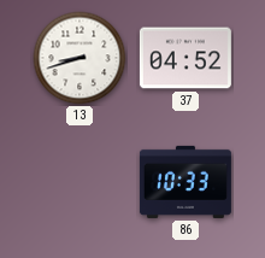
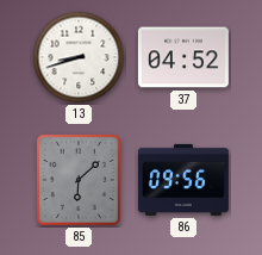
85: none -> 6:08 (79, 180)
86: 10:33 -> 09:56 (183, 180)
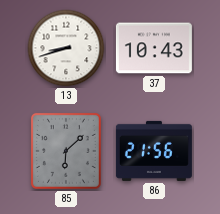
37: 04:52 -> 10:43 (154, 48)
86: 09:56 -> 21:56 (154, 151)
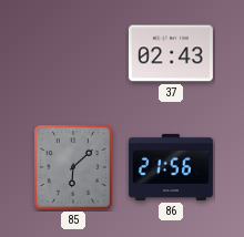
13: 8:42 -> none (66, 48)
37: 10:43 -> 02:43 (171, 53)
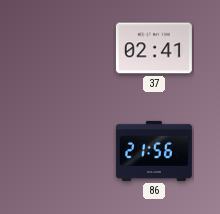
37: 02:43 -> 02:41 (154, 48)
85: 6:08 -> none (73, 167)
